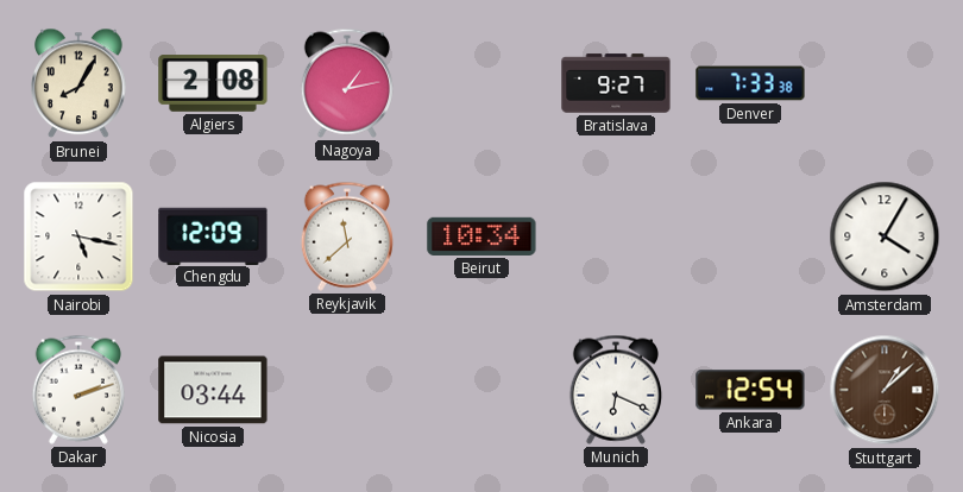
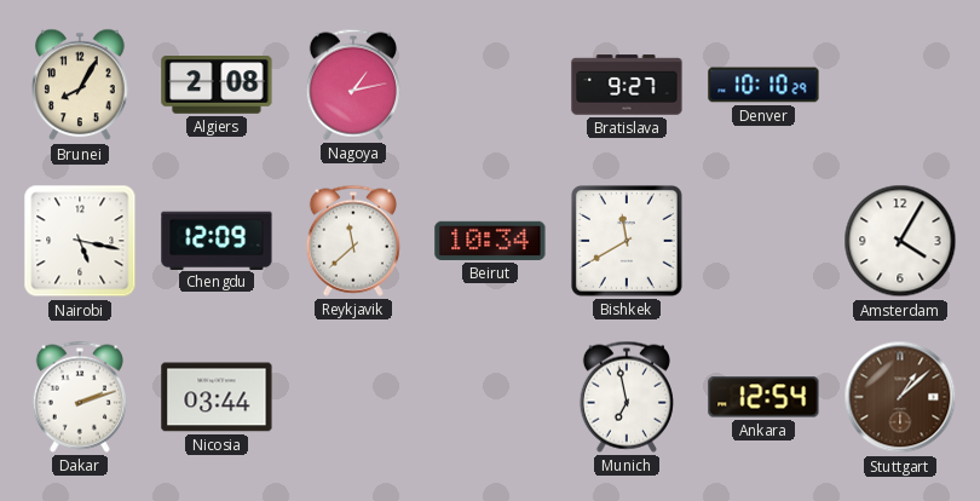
Denver: 7:33 -> 10:10 (763, 85)
Bishkek: none -> 11:40 (628, 242)
Munich: 6:19 -> 6:58 (627, 397)
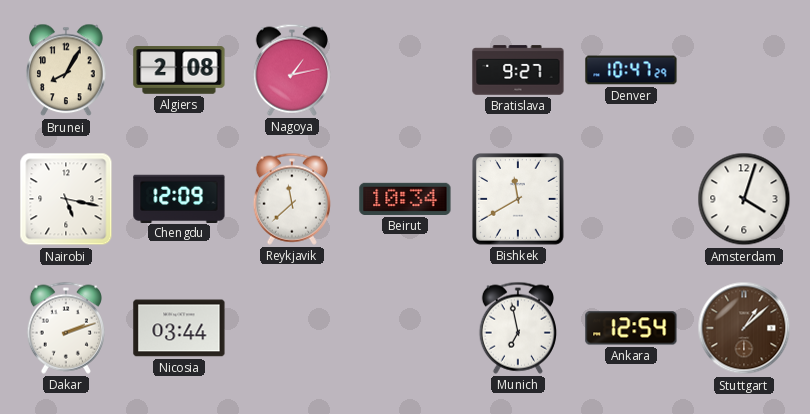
Denver: 10:10 -> 10:47 (631, 70)
Amsterdam: 4:05 -> 4:03 (744, 199)
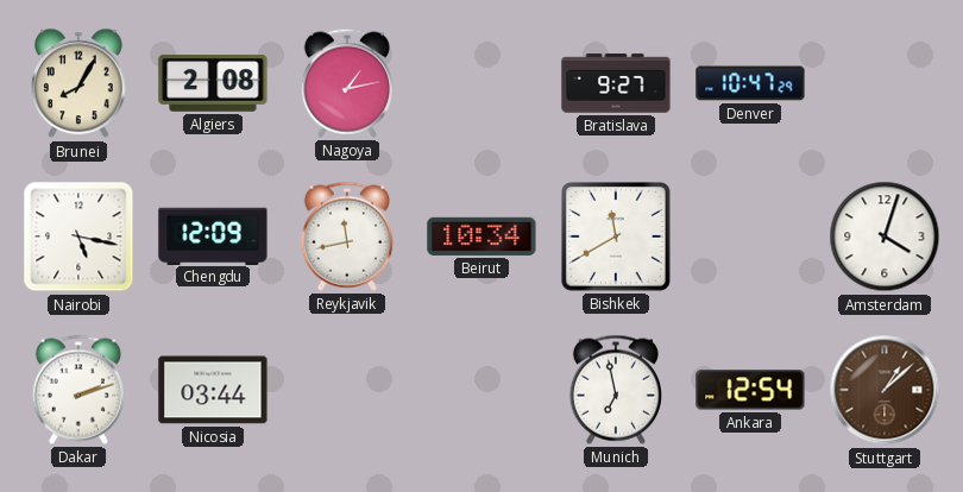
Reykjavik: 11:38 -> 11:43 (347, 236)
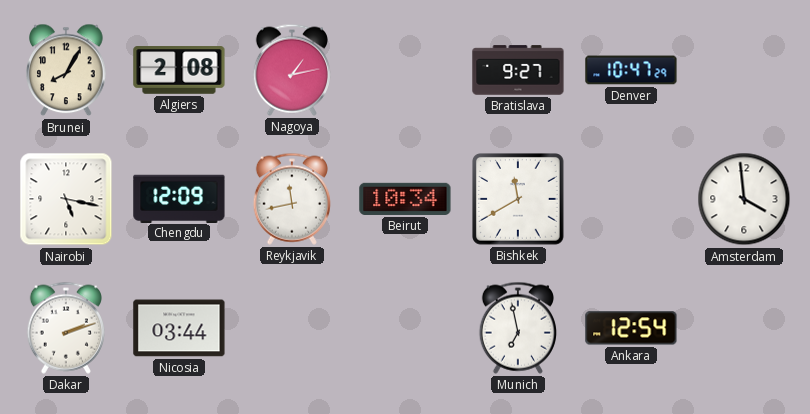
Amsterdam: 4:03 -> 3:59 (744, 199)
Stuttgart: 1:08 -> none (885, 390)
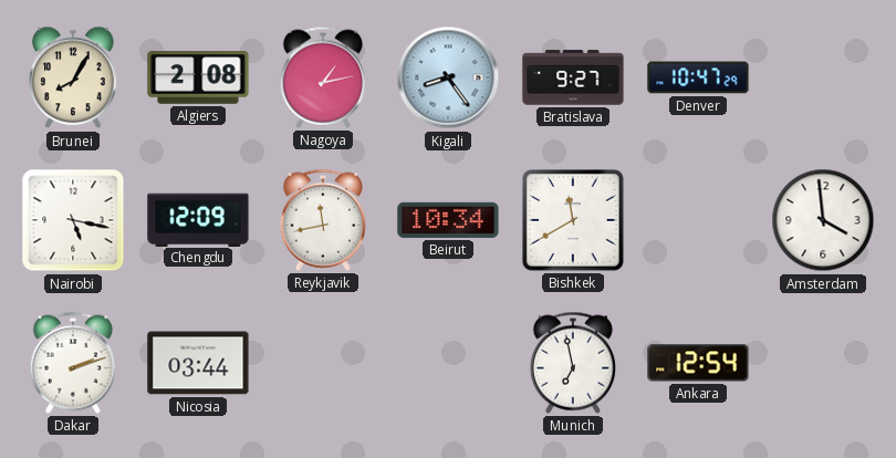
Kigali: none -> 8:24 (448, 77)
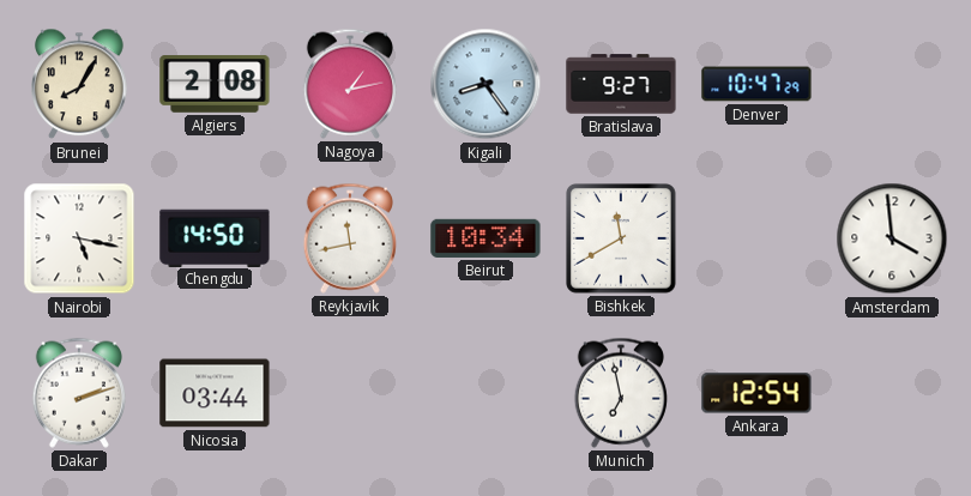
Chengdu: 12:09 -> 14:50 (215, 237)
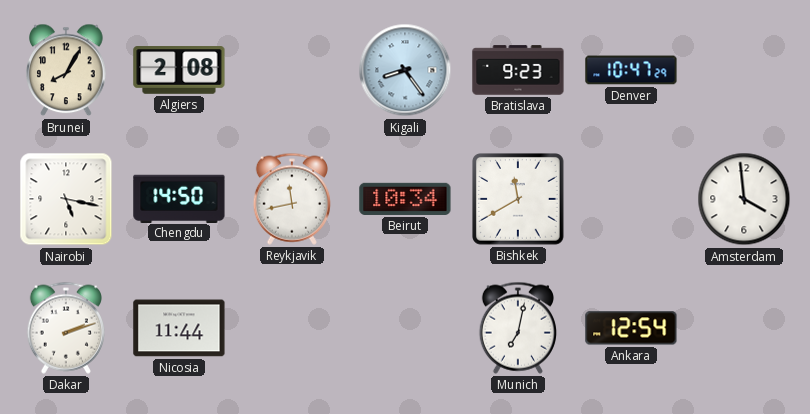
Nagoya: 1:13 -> none (350, 84)
Bratislava: 9:27 -> 9:23 (518, 70)
Nicosia: 03:44 -> 11:44 (179, 328)
Munich: 6:58 -> 7:02 (518, 328)
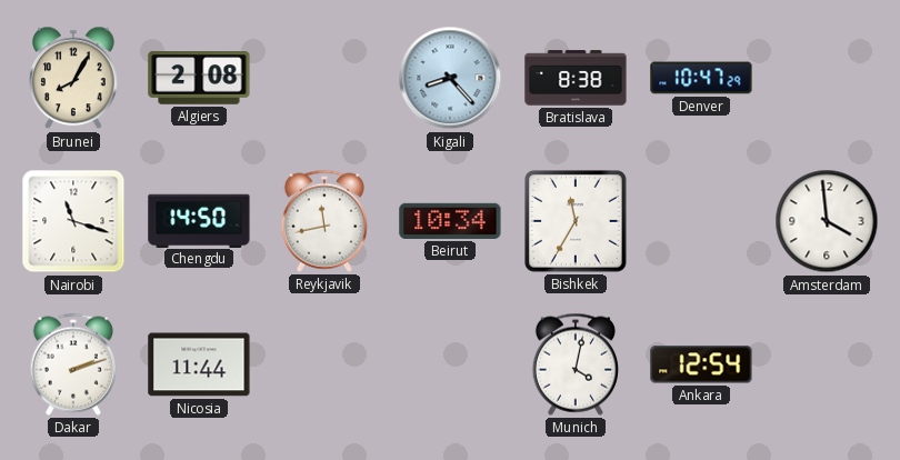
Kigali: 8:24 -> 8:23 (450, 78)
Bratislava: 9:23 -> 8:38 (576, 78)
Nairobi: 5:17 -> 11:18 (73, 221)
Bishkek: 11:40 -> 11:35 (577, 222)
Munich: 7:02 -> 4:02 (576, 364)
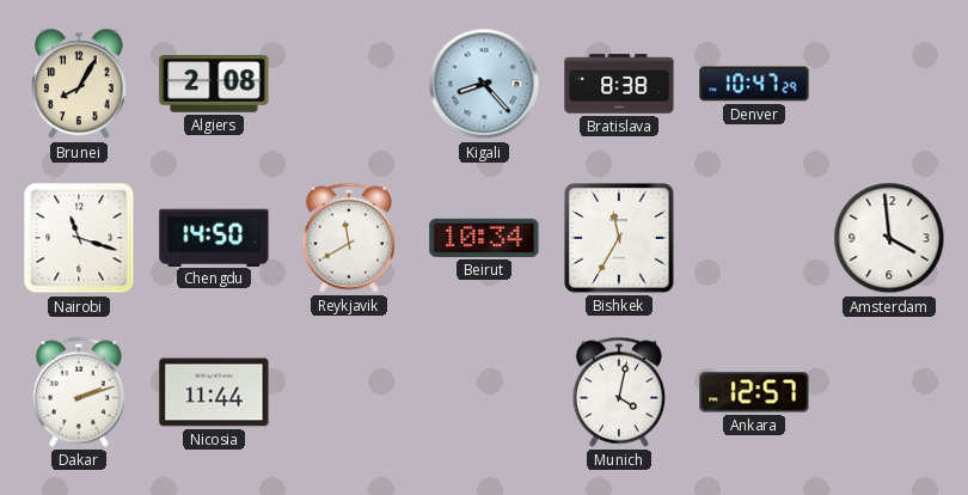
Reykjavik: 11:43 -> 11:40 (349, 238)
Ankara: 12:54 -> 12:57 (754, 392)
